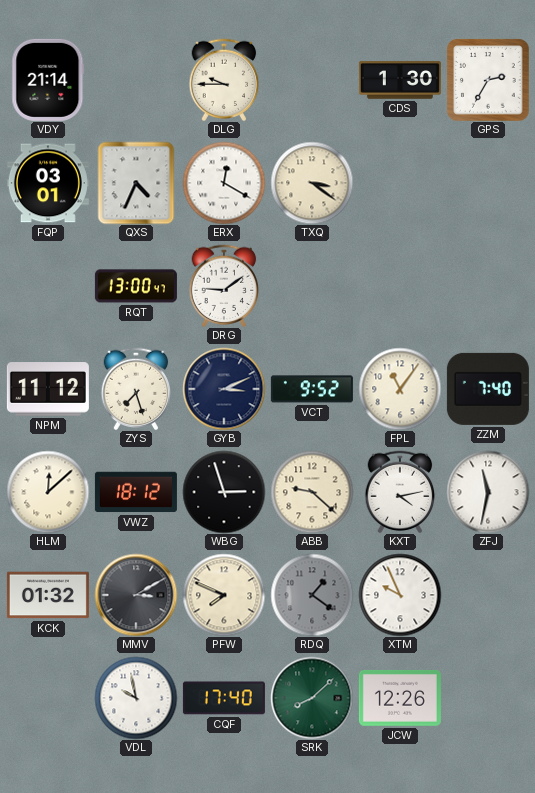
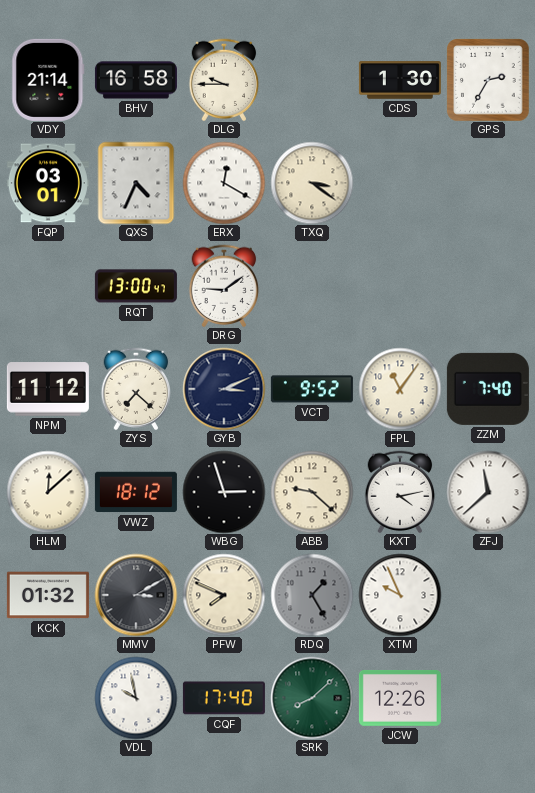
BHV: none -> 16:58 (136, 80)
ZYS: 7:27 -> 7:22 (136, 389)
ZFJ: 11:32 -> 11:38 (488, 492)
RDQ: 1:21 -> 1:25 (312, 595)
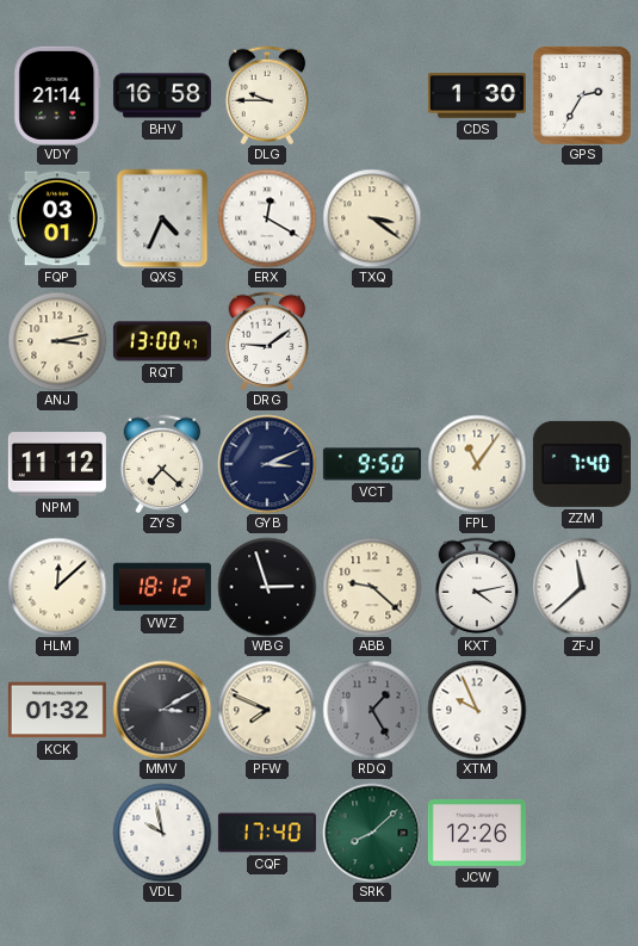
ANJ: none -> 3:13 (57, 341)
VCT: 9:52 -> 9:50 (372, 464)
